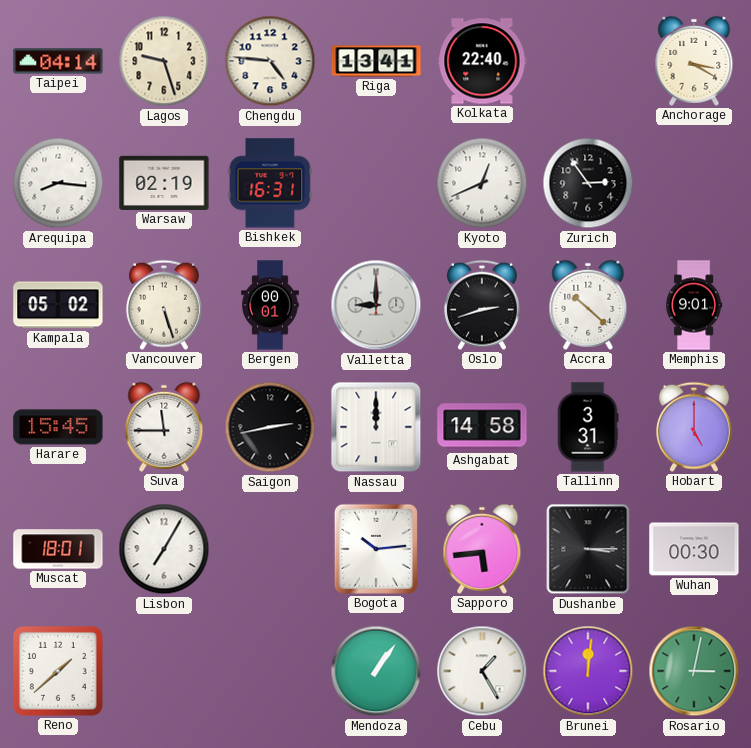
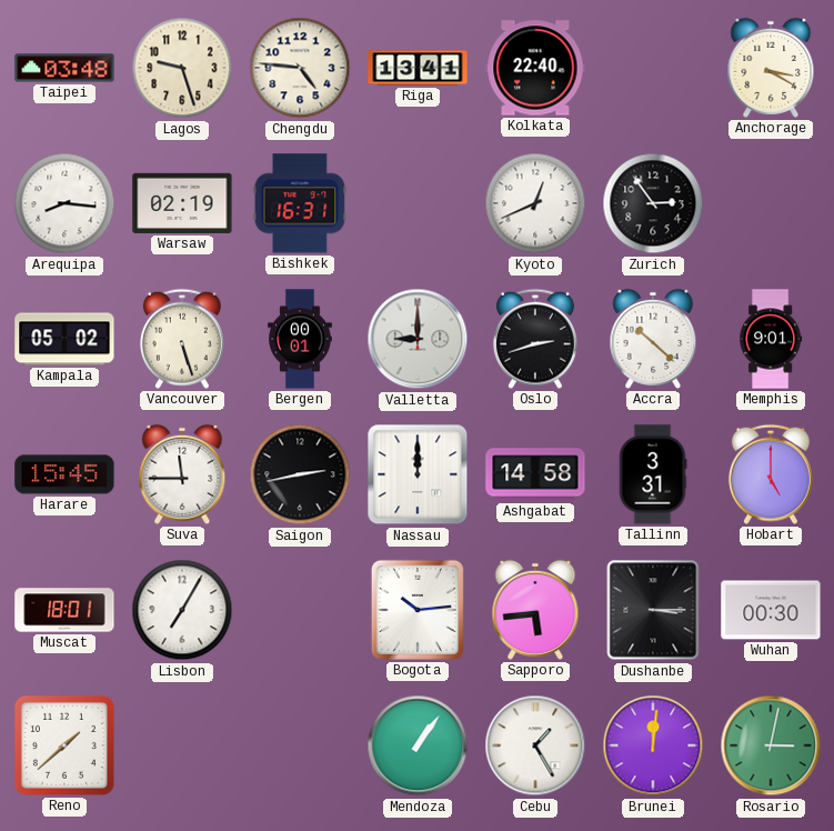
Taipei: 04:14 -> 03:48 (64, 68)
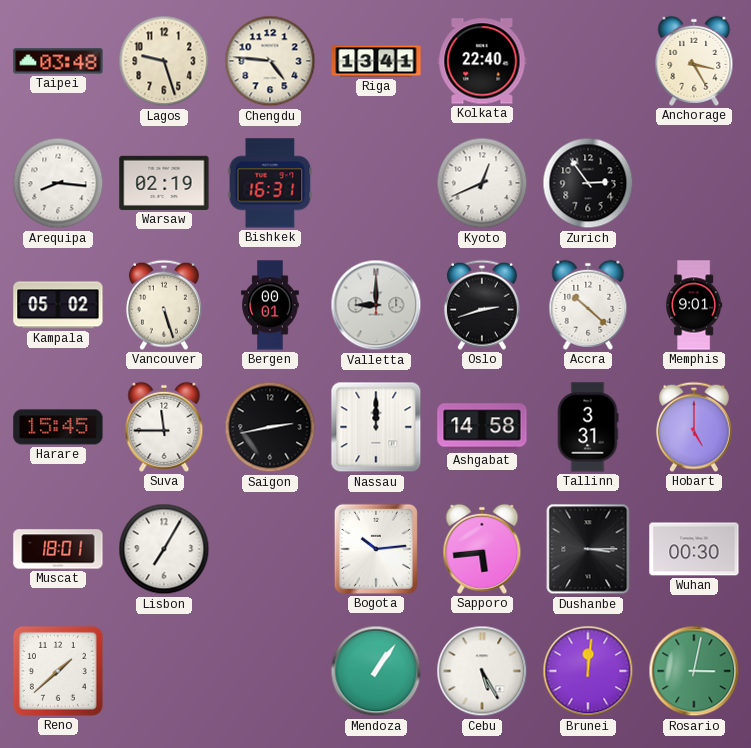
Anchorage: 3:20 -> 3:25 (694, 61)
Cebu: 1:25 -> 5:25 (482, 671)
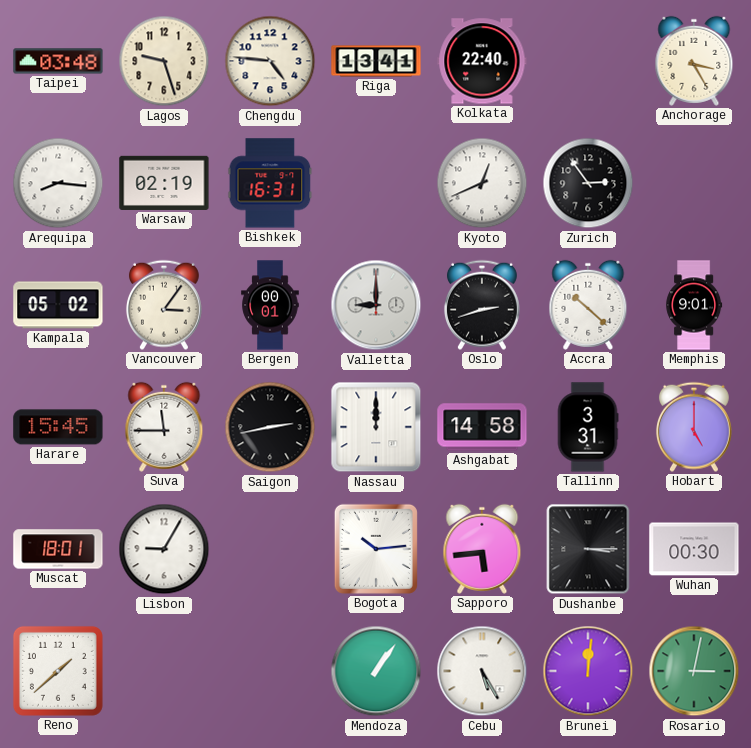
Vancouver: 5:27 -> 3:06 (164, 305)
Lisbon: 7:05 -> 9:05 (164, 549)
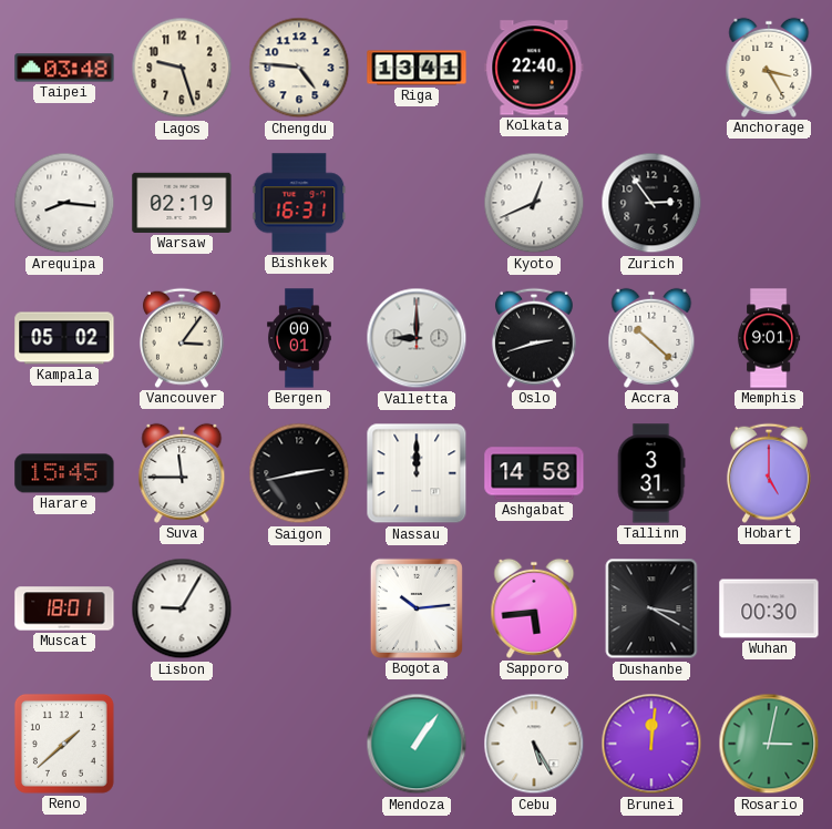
Dushanbe: 3:15 -> 3:20 (651, 608)
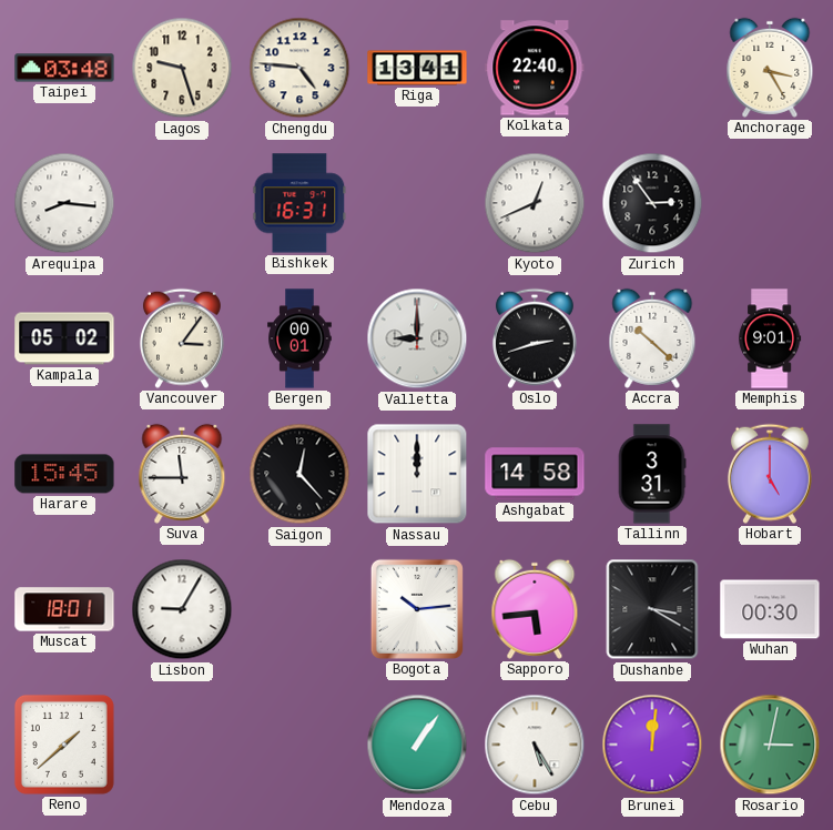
Warsaw: 02:19 -> none (182, 203)
Saigon: 2:43 -> 12:23 (299, 474)
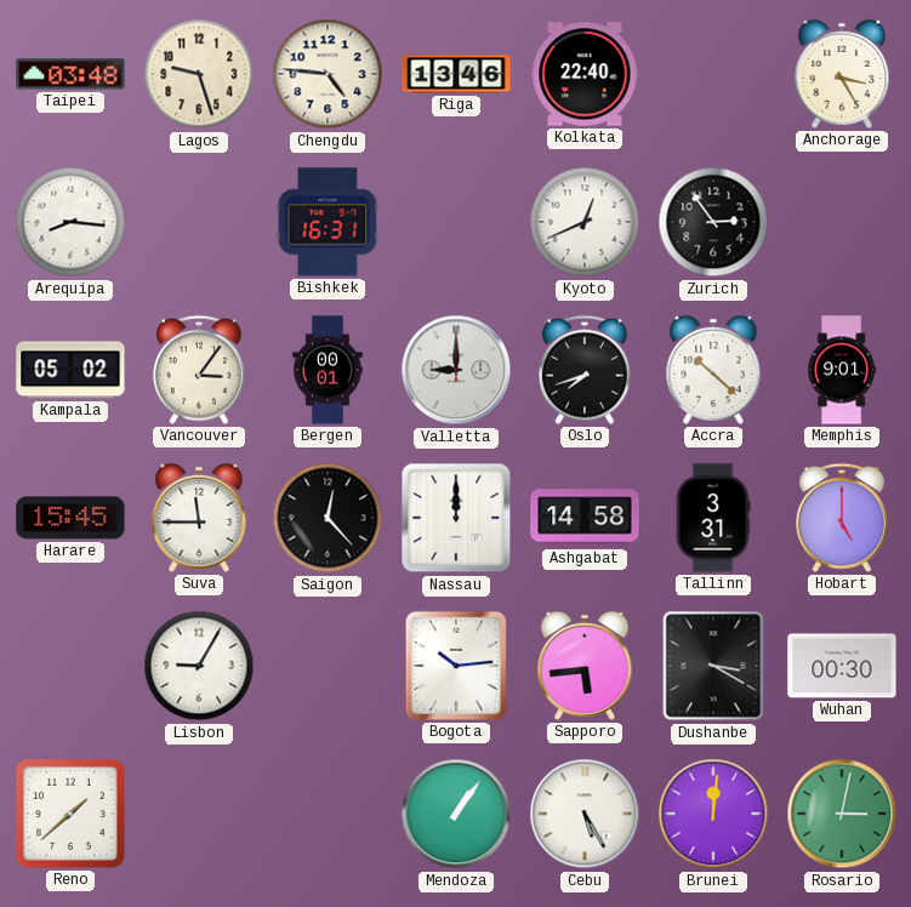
Riga: 13:41 -> 13:46 (456, 74)
Oslo: 2:42 -> 7:42 (585, 370)
Muscat: 18:01 -> none (64, 609)
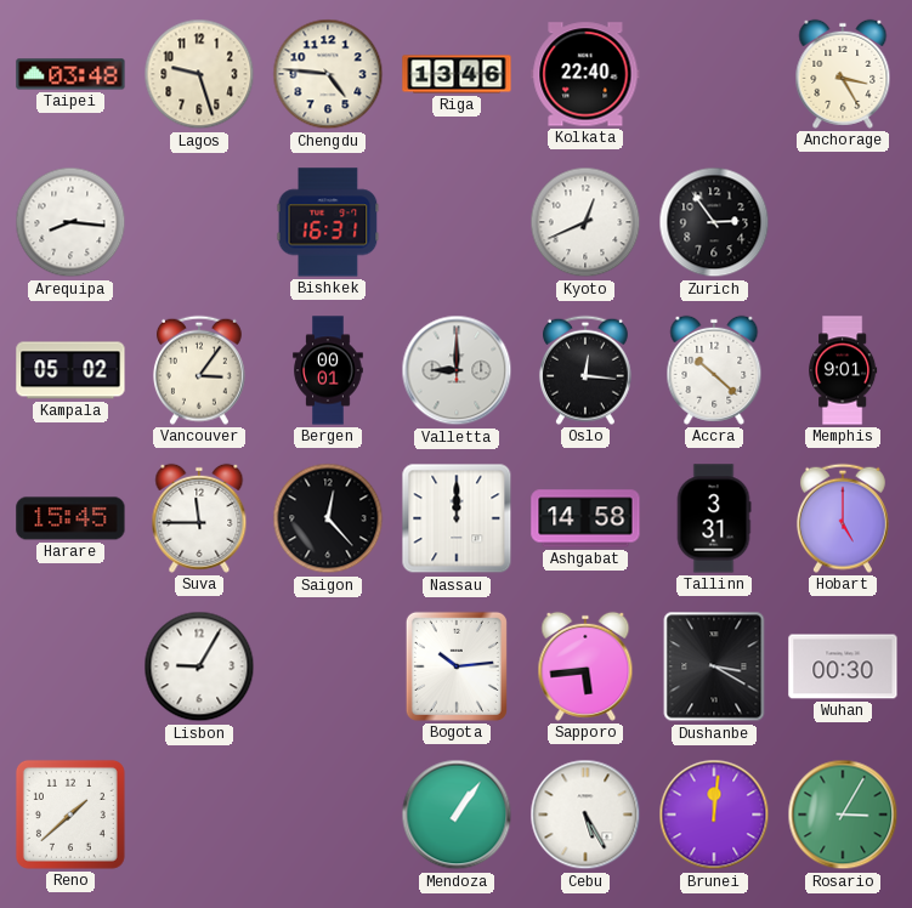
Oslo: 7:42 -> 12:16 (585, 370)
Rosario: 3:02 -> 3:05 (843, 815)
